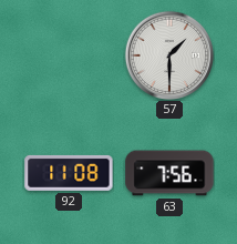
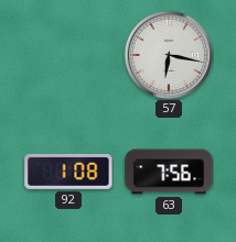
57: 1:30 -> 6:17 (169, 55)
92: 11:08 -> 1:08 (68, 172)
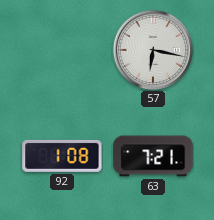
63: 7:56 -> 7:21 (153, 156)
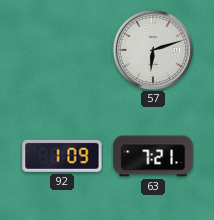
57: 6:17 -> 6:12 (153, 50)
92: 1:08 -> 1:09 (62, 156)
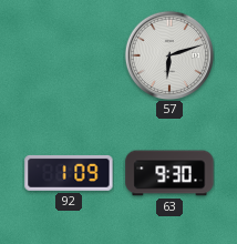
63: 7:21 -> 9:30 (169, 173)
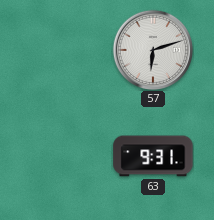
92: 1:09 -> none (69, 173)
63: 9:30 -> 9:31 (153, 156)
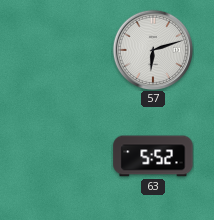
63: 9:31 -> 5:52 (153, 156)
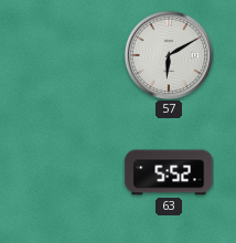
57: 6:12 -> 6:10 (169, 55)
